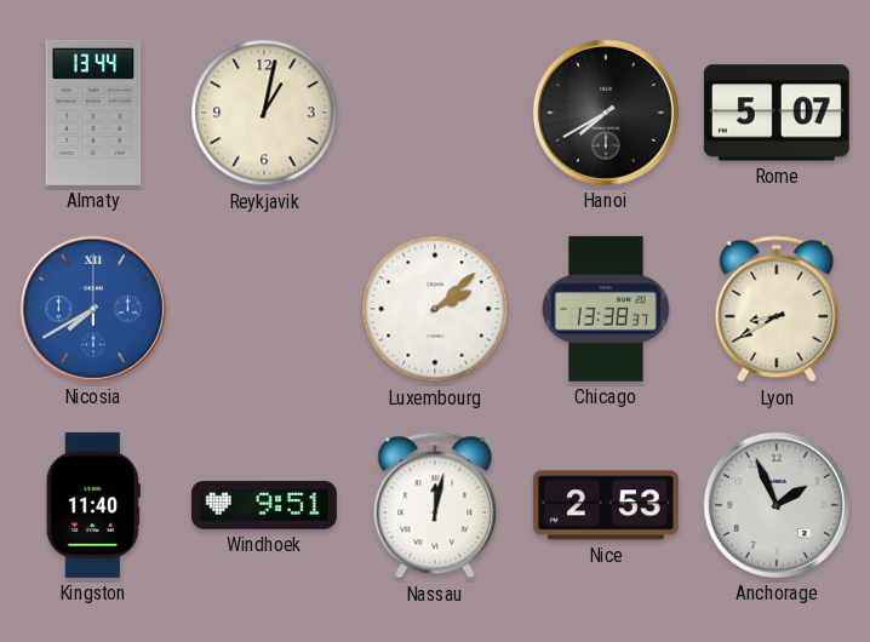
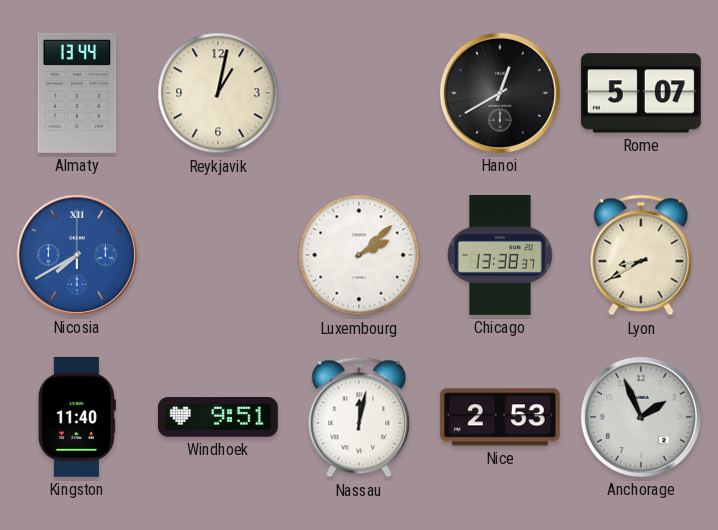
Hanoi: 7:40 -> 12:40 (500, 93)
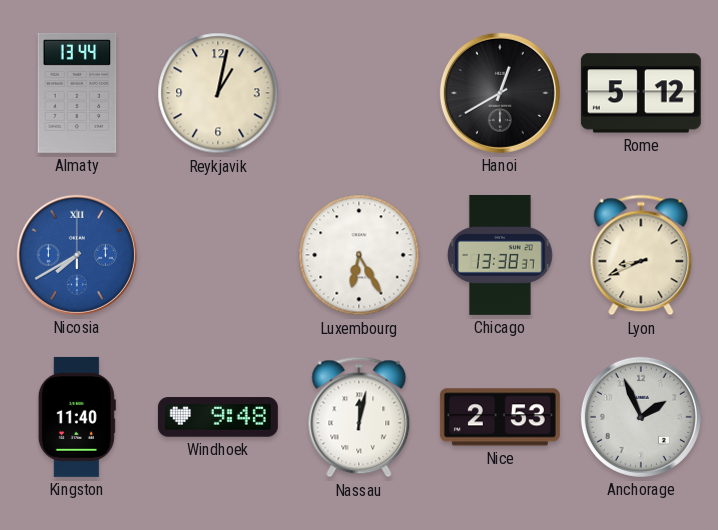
Rome: 5:07 -> 5:12 (641, 93)
Luxembourg: 2:08 -> 6:25 (359, 255)
Lyon: 8:40 -> 8:41 (641, 255)
Windhoek: 9:51 -> 9:48 (218, 417)
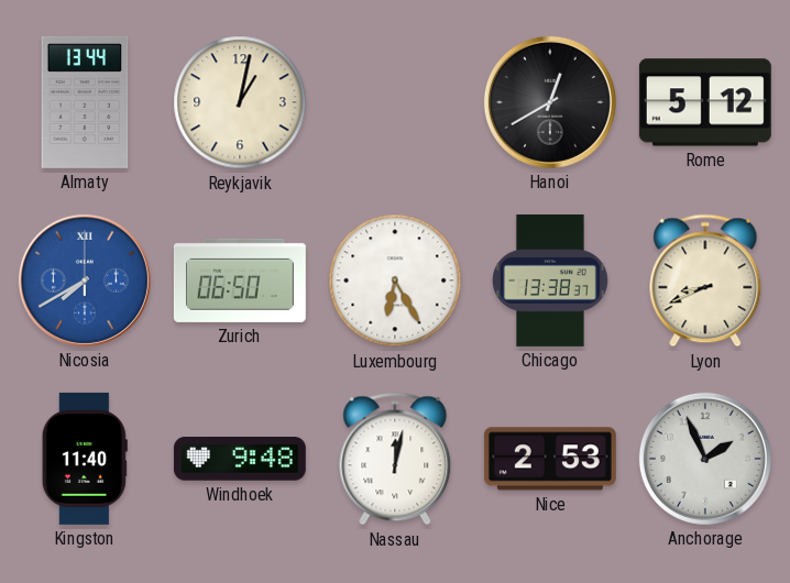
Zurich: none -> 06:50 (240, 280)
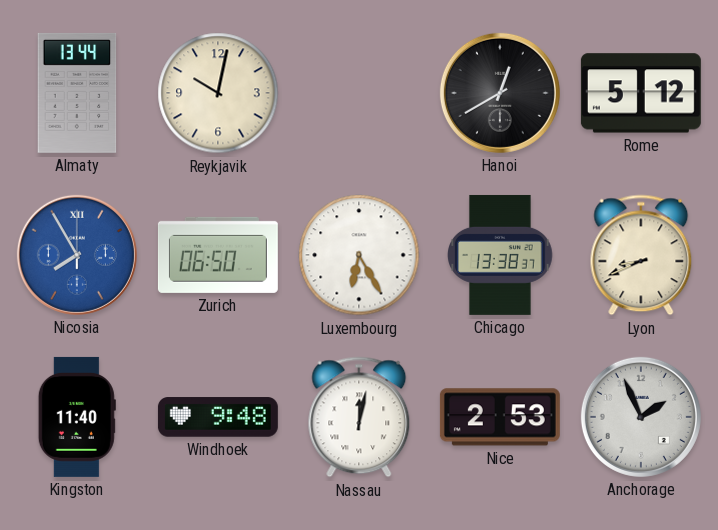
Reykjavik: 1:02 -> 10:02 (218, 93)
Nicosia: 7:40 -> 7:55 (77, 255)
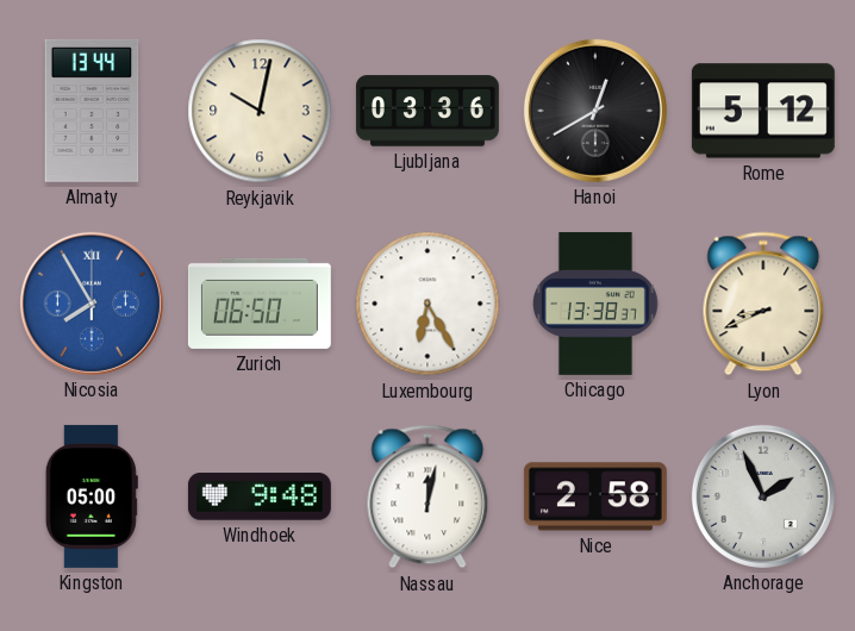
Ljubljana: none -> 03:36 (427, 111)
Kingston: 11:40 -> 05:00 (92, 496)
Nice: 2:53 -> 2:58 (595, 496)
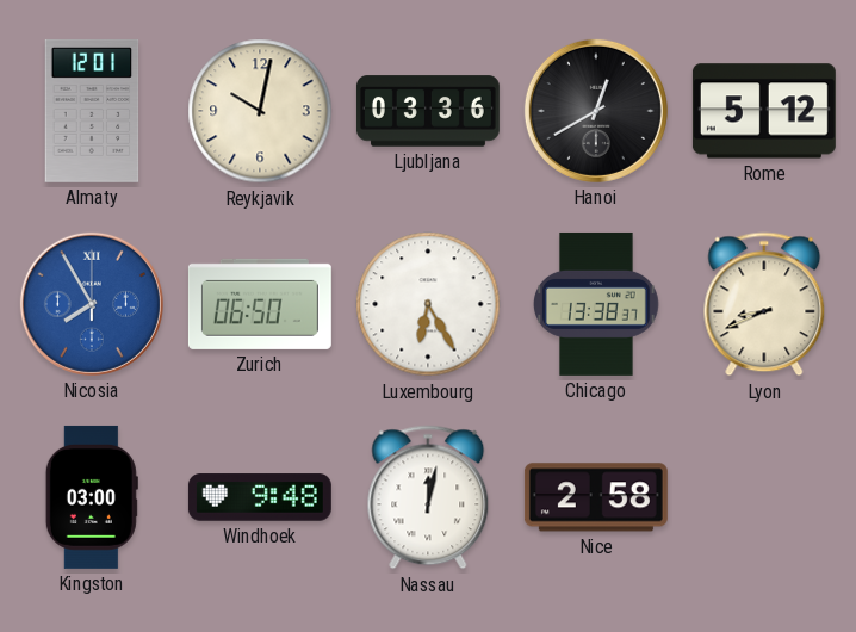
Almaty: 13:44 -> 12:01 (92, 111)
Kingston: 05:00 -> 03:00 (92, 497)
Anchorage: 1:56 -> none (763, 496)
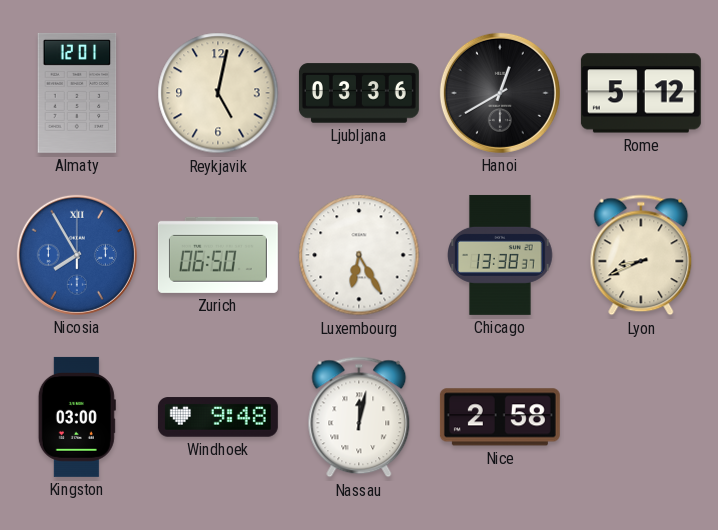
Reykjavik: 10:02 -> 5:02 (218, 93)
